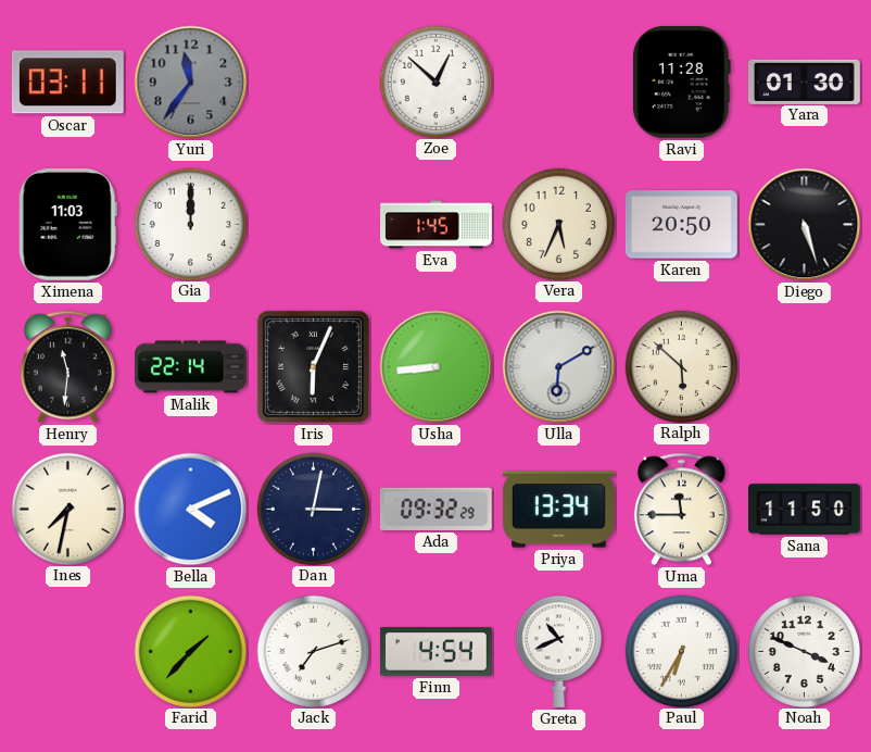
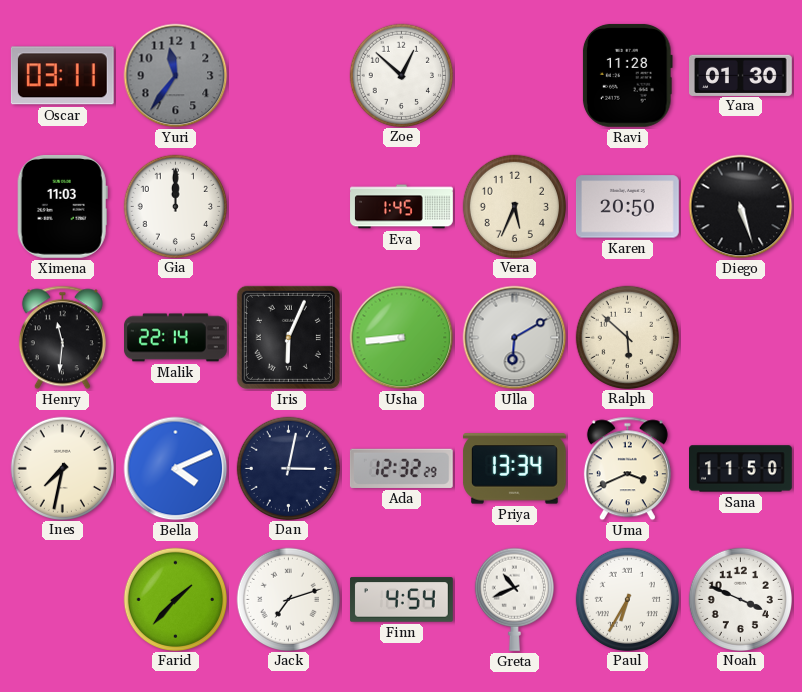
Ada: 09:32 -> 12:32 (401, 468)
Uma: 11:45 -> 3:41 (627, 469)
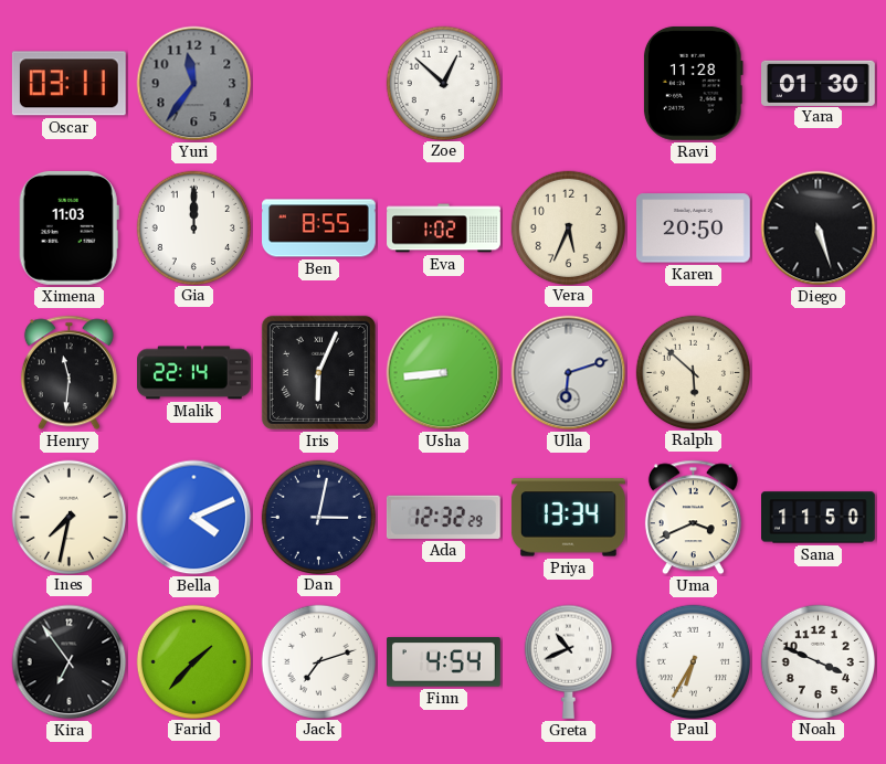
Ben: none -> 8:55 (319, 229)
Eva: 1:45 -> 1:02 (444, 229)
Ulla: 6:10 -> 6:12 (569, 373)
Kira: none -> 6:54 (70, 662)
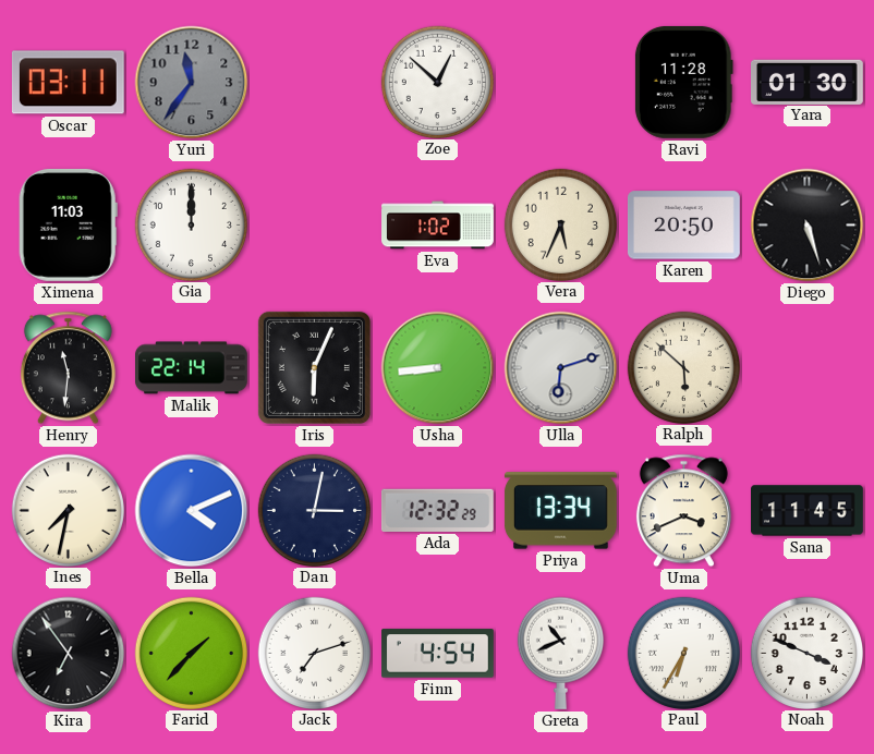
Ben: 8:55 -> none (319, 229)
Sana: 11:50 -> 11:45 (808, 511)
